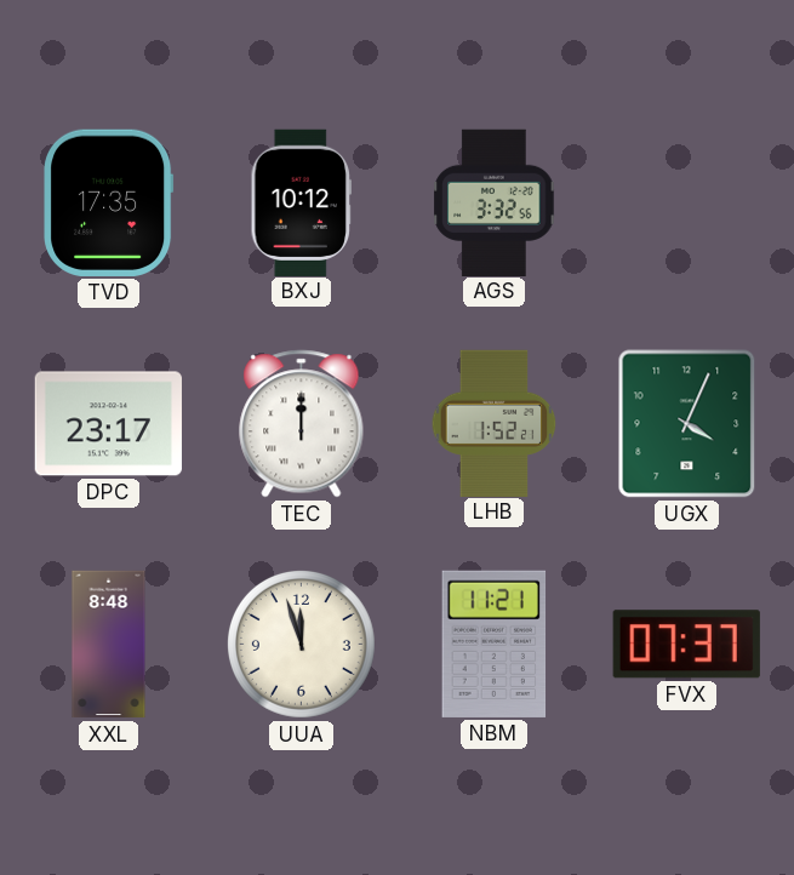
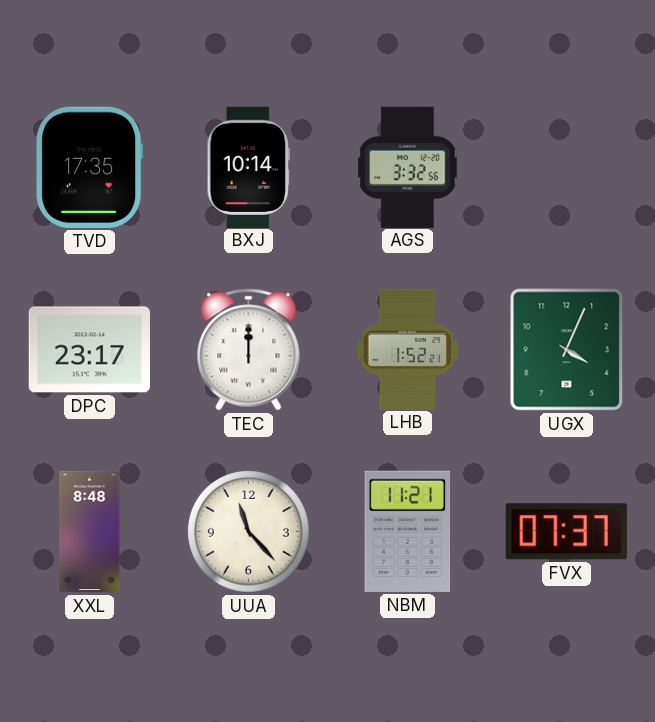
BXJ: 10:12 -> 10:14 (248, 167)
UUA: 11:57 -> 11:23 (248, 531)
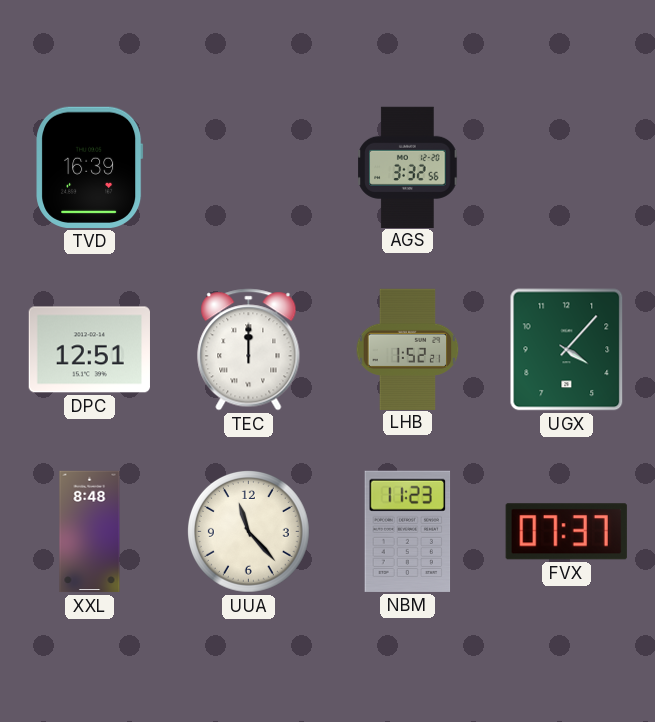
TVD: 17:35 -> 16:39 (90, 167)
BXJ: 10:14 -> none (248, 167)
DPC: 23:17 -> 12:51 (89, 350)
UGX: 4:04 -> 4:07 (567, 350)
NBM: 11:21 -> 11:23 (408, 531)
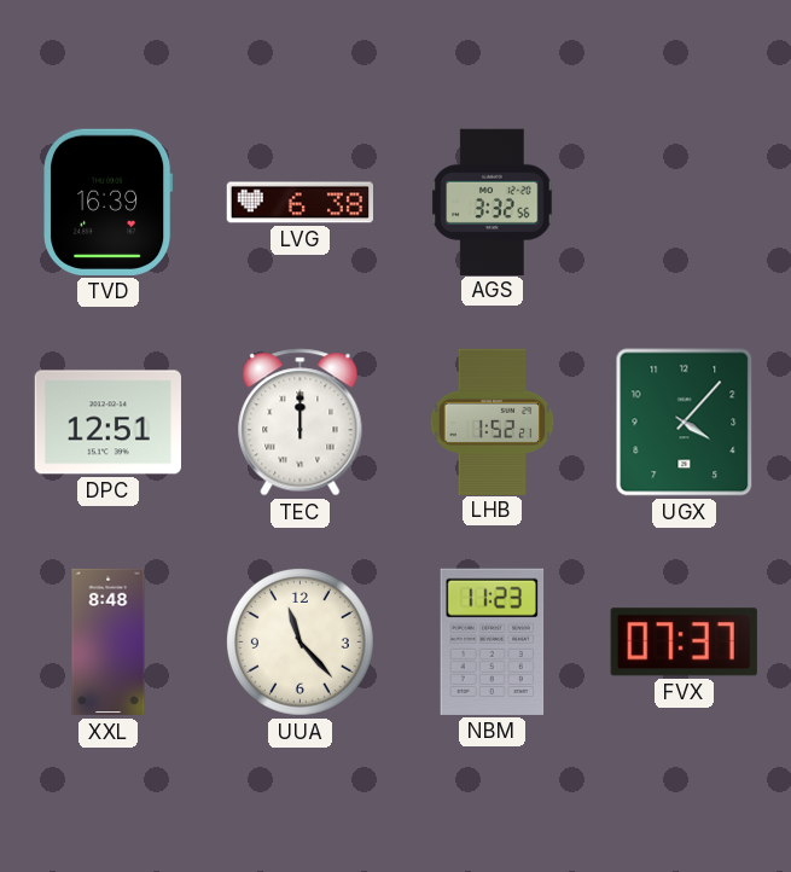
LVG: none -> 6:38 (301, 203)
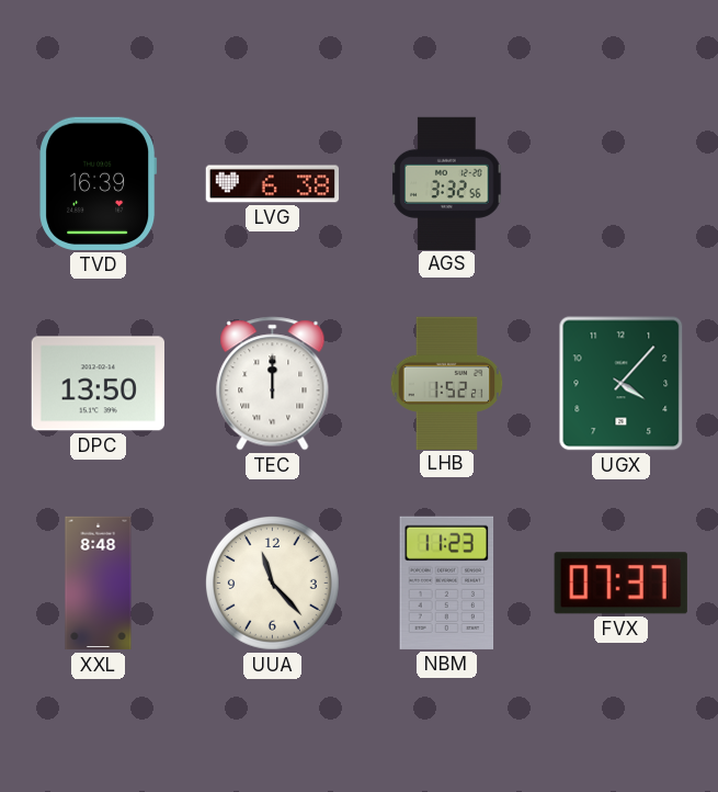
DPC: 12:51 -> 13:50 (98, 384)
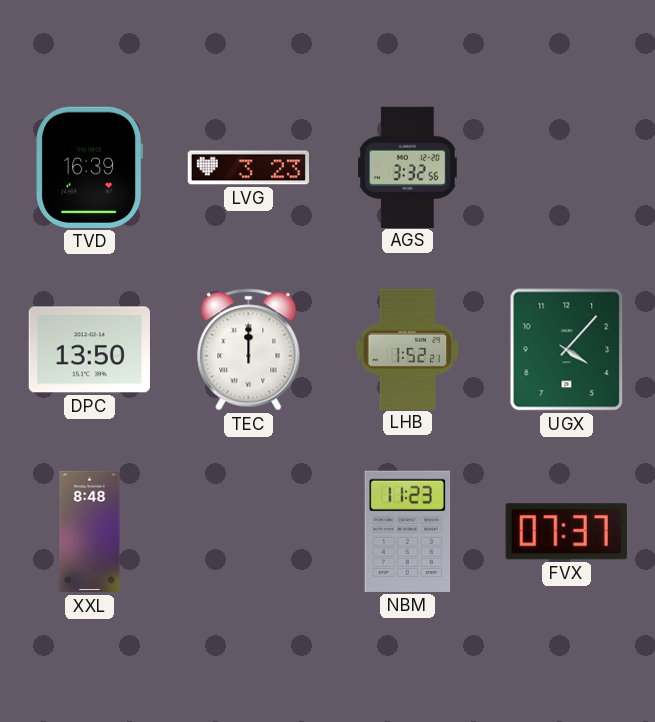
LVG: 6:38 -> 3:23 (249, 168)
UUA: 11:23 -> none (272, 582)
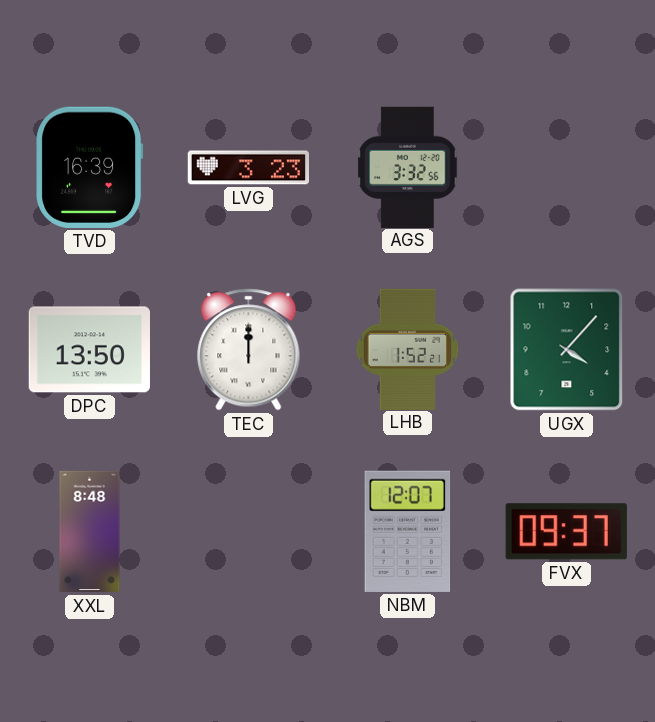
NBM: 11:23 -> 12:07 (408, 531)
FVX: 07:37 -> 09:37 (566, 532)
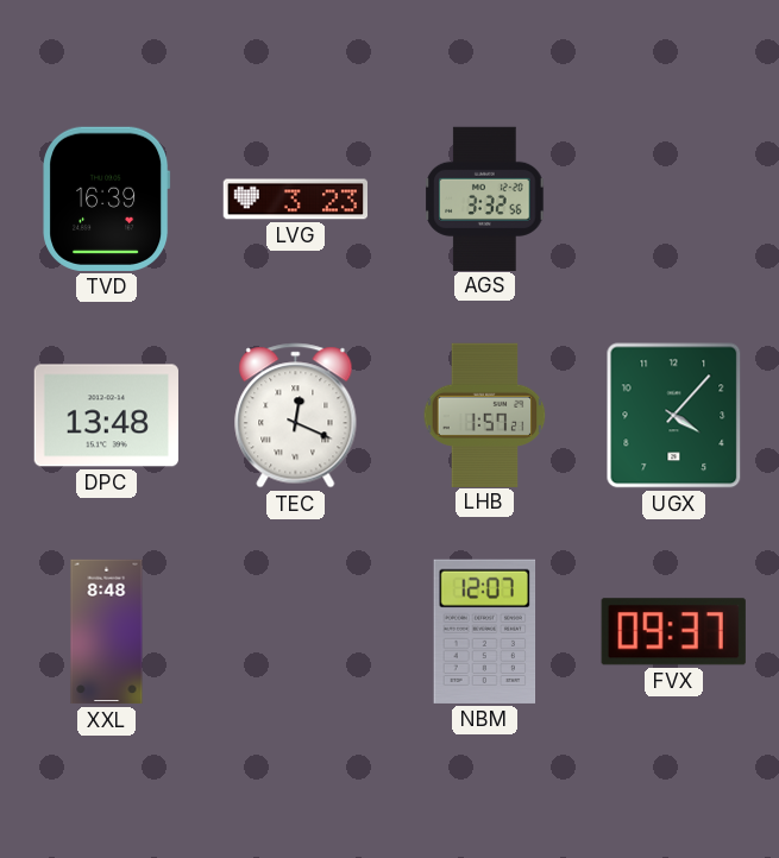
DPC: 13:50 -> 13:48 (106, 416)
TEC: 12:00 -> 12:19 (296, 416)
LHB: 1:52 -> 1:57 (485, 415)
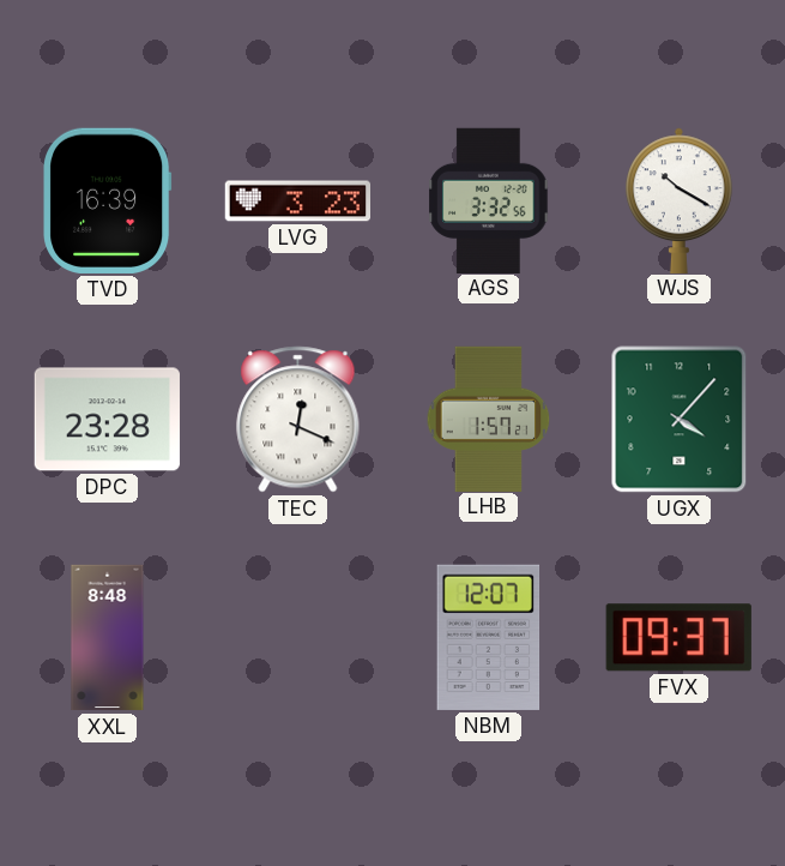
WJS: none -> 10:20 (680, 200)
DPC: 13:48 -> 23:28 (107, 420)
